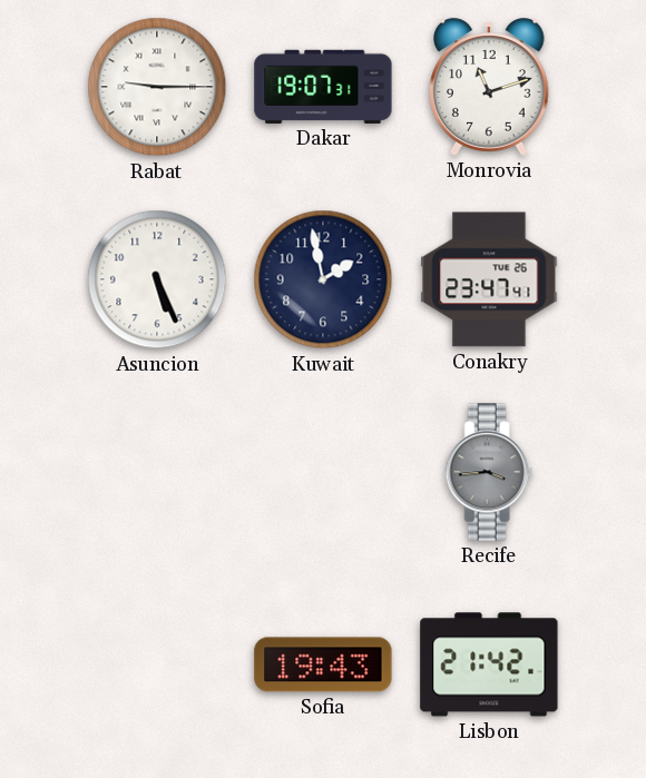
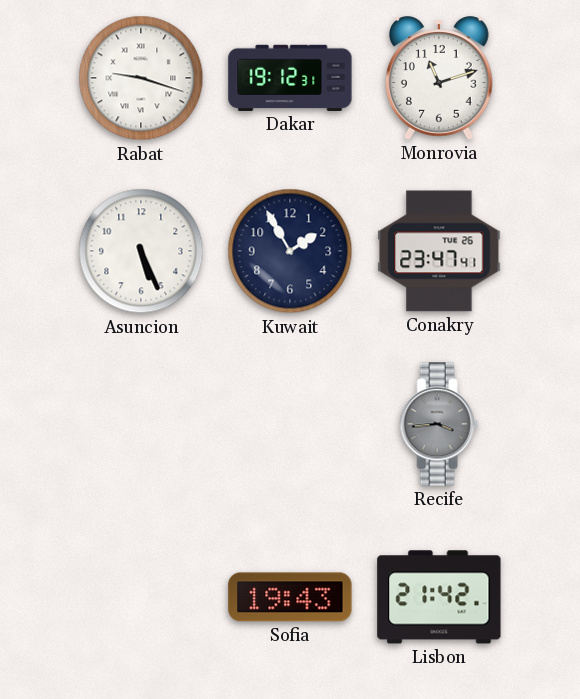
Rabat: 9:15 -> 9:18 (141, 78)
Dakar: 19:07 -> 19:12 (290, 78)
Kuwait: 1:58 -> 1:55 (290, 251)
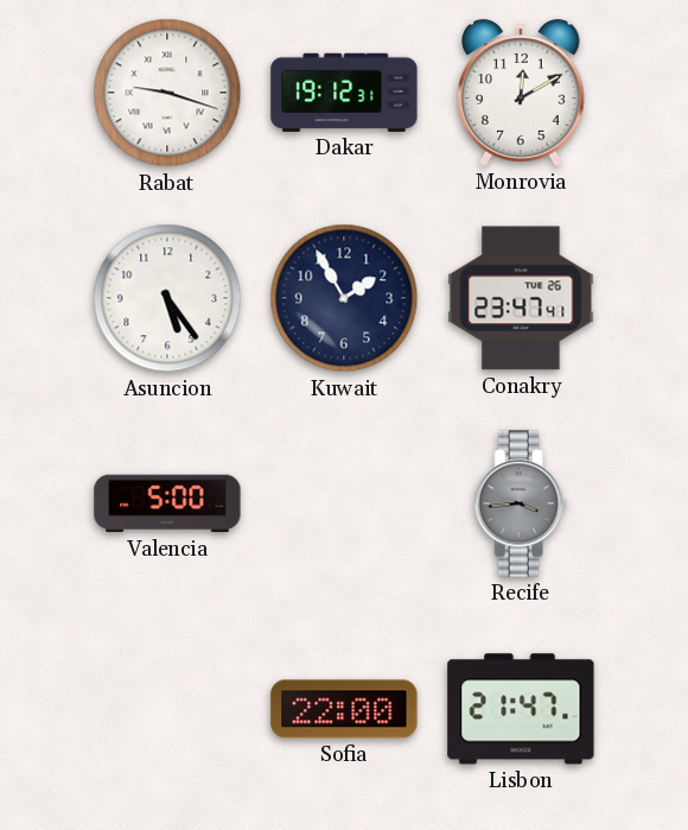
Monrovia: 11:12 -> 12:10 (522, 93)
Asuncion: 5:26 -> 5:24 (167, 298)
Valencia: none -> 5:00 (167, 503)
Sofia: 19:43 -> 22:00 (344, 709)
Lisbon: 21:42 -> 21:47 (521, 709)
